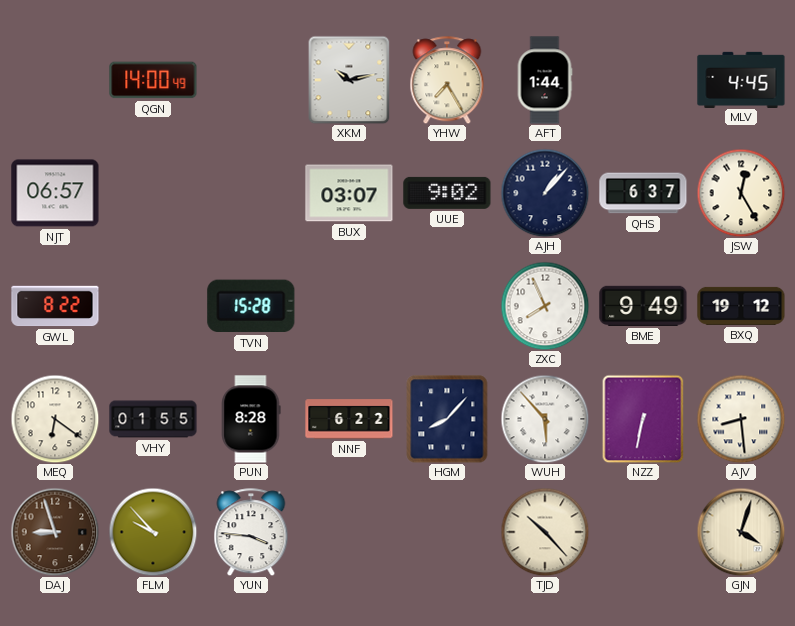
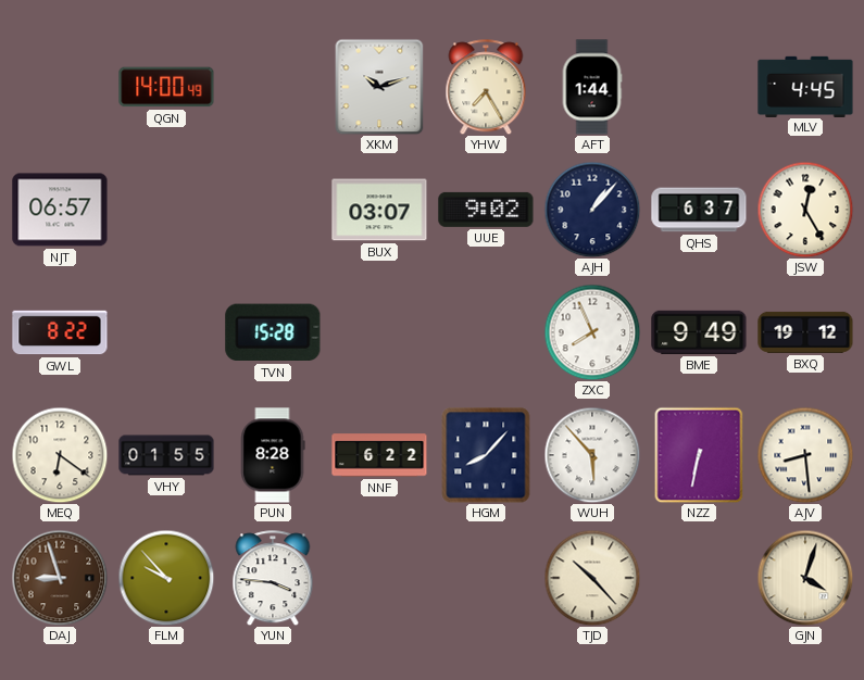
XKM: 10:13 -> 10:12 (379, 87)
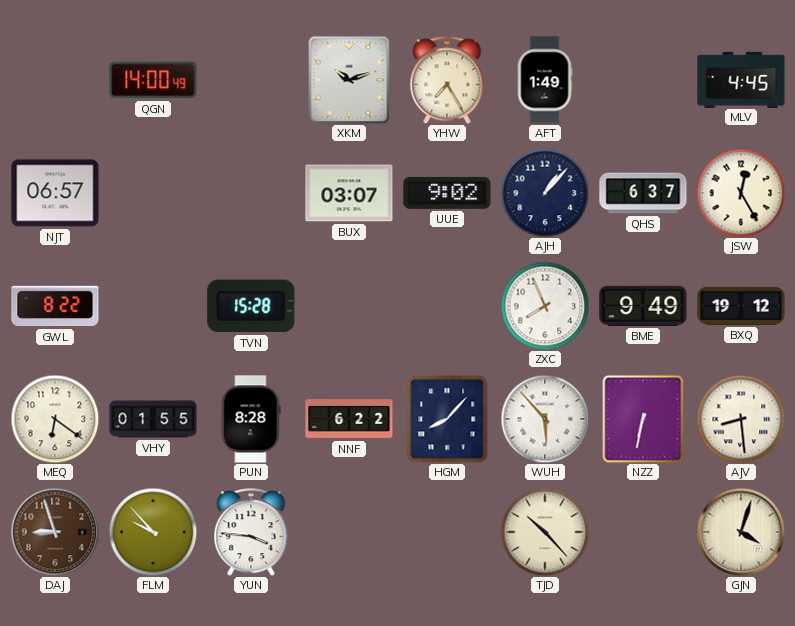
AFT: 1:44 -> 1:49 (545, 80)
